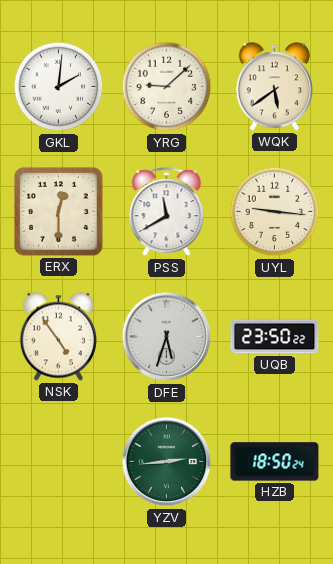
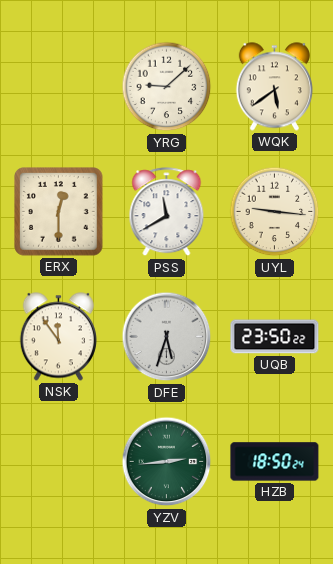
GKL: 2:01 -> none (59, 87)
NSK: 4:54 -> 11:54 (58, 337)
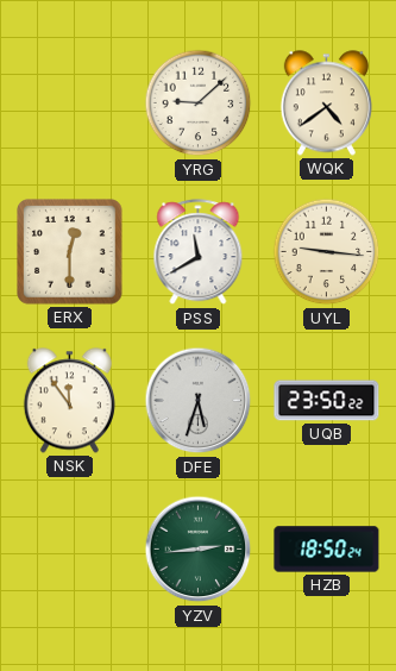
WQK: 5:39 -> 4:39 (326, 104)
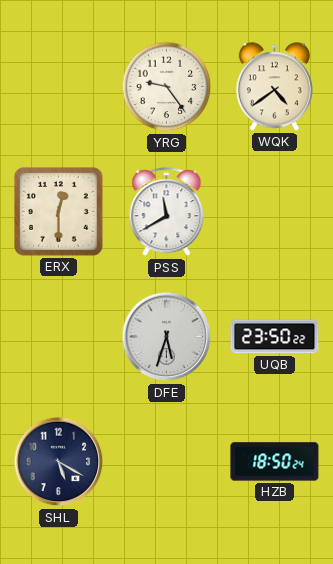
YRG: 9:08 -> 9:24 (167, 87)
UYL: 9:16 -> none (327, 252)
NSK: 11:54 -> none (69, 401)
SHL: none -> 5:20 (59, 462)
YZV: 2:44 -> none (199, 550)
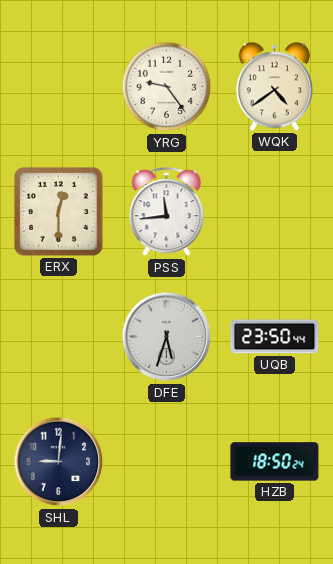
PSS: 11:40 -> 11:44 (167, 212)
UQB: 23:50:22 -> 23:50:44 (275, 337)
SHL: 5:20 -> 9:01 (59, 462)
